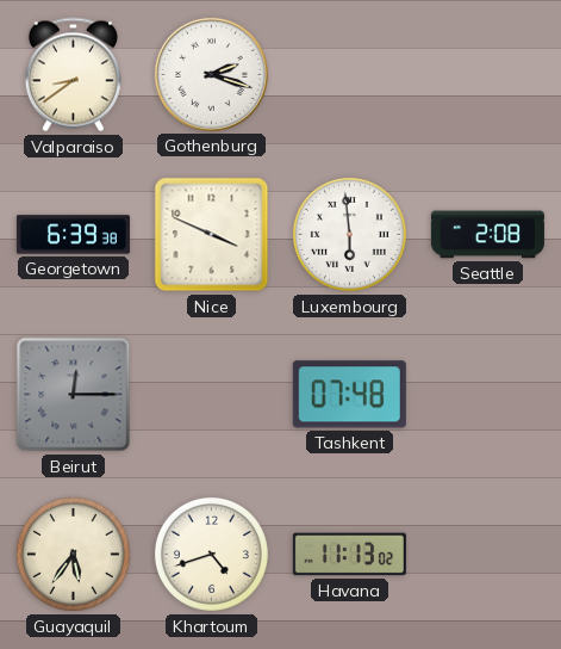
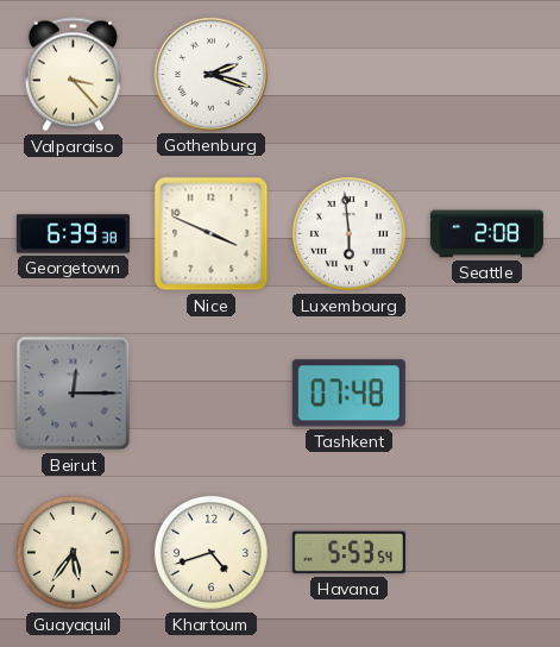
Valparaiso: 8:39 -> 3:23 (73, 75)
Havana: 11:13 -> 5:53 (348, 553)
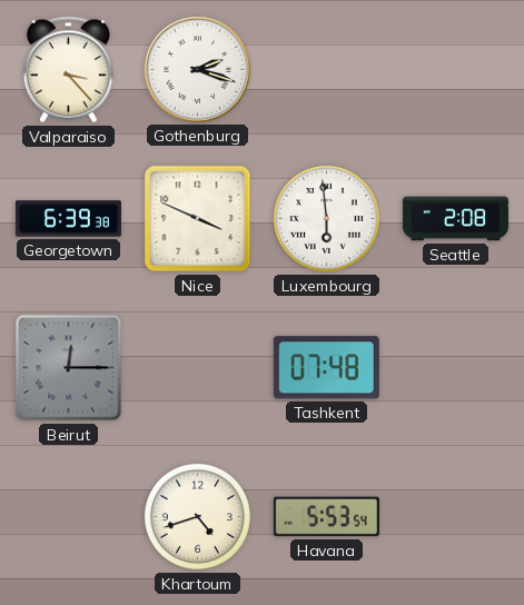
Guayaquil: 5:36 -> none (73, 552)
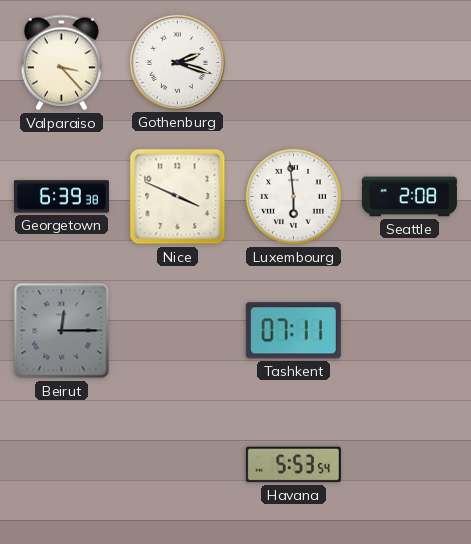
Tashkent: 07:48 -> 07:11 (293, 331)
Khartoum: 4:42 -> none (197, 516)
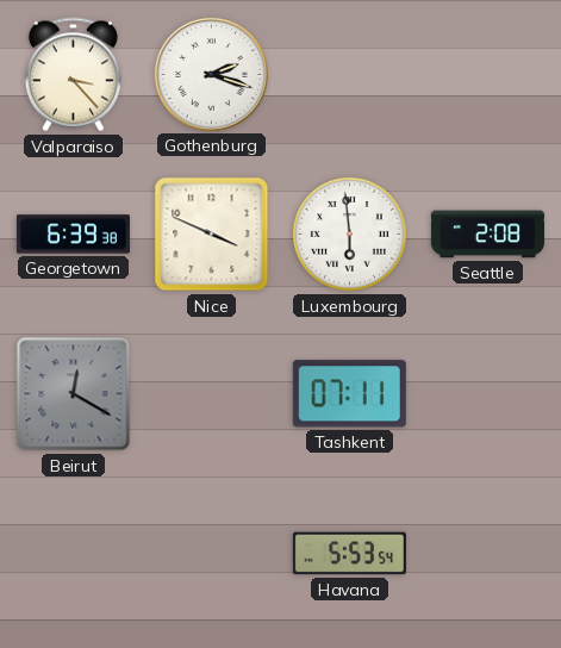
Beirut: 12:15 -> 12:20 (74, 394)
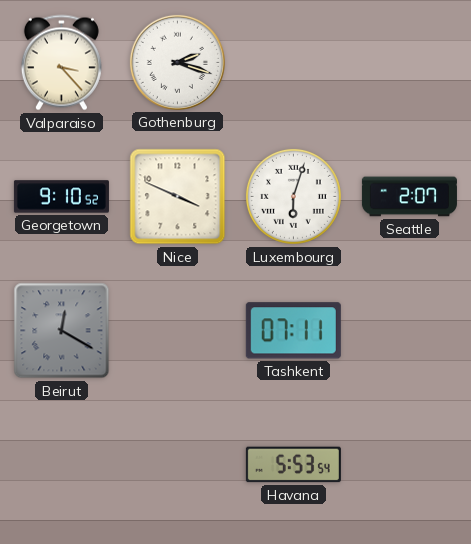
Georgetown: 6:39 -> 9:10 (61, 197)
Luxembourg: 5:59 -> 6:03 (293, 196)
Seattle: 2:08 -> 2:07 (409, 197)
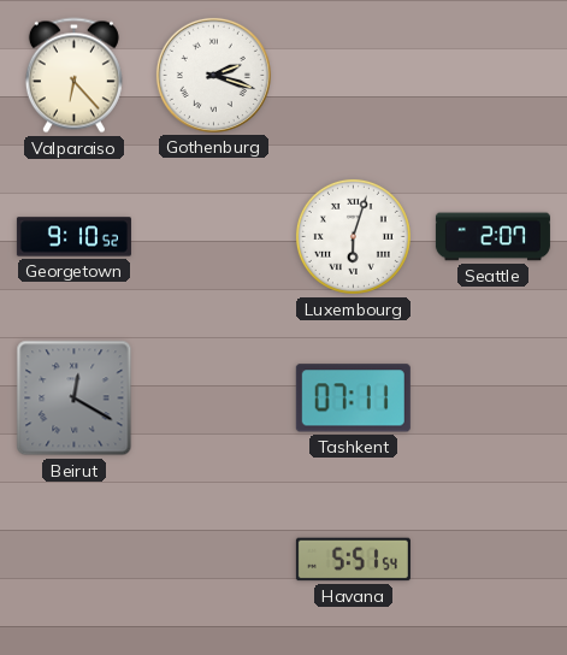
Valparaiso: 3:23 -> 6:23 (73, 76)
Nice: 3:49 -> none (178, 197)
Havana: 5:53 -> 5:51 (353, 560)
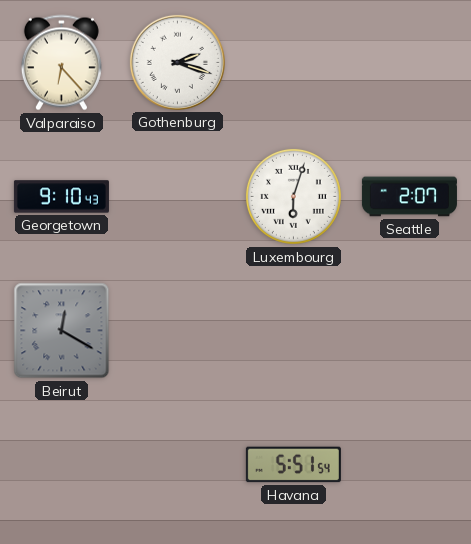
Georgetown: 9:10:52 -> 9:10:43 (61, 197)
Tashkent: 07:11 -> none (353, 399)
